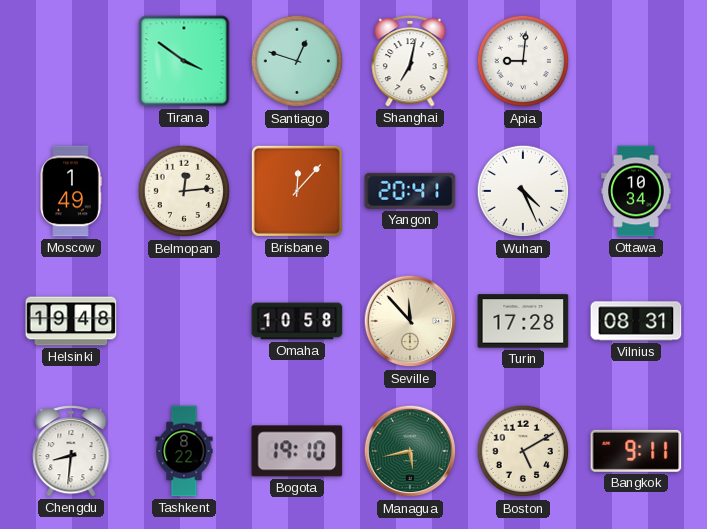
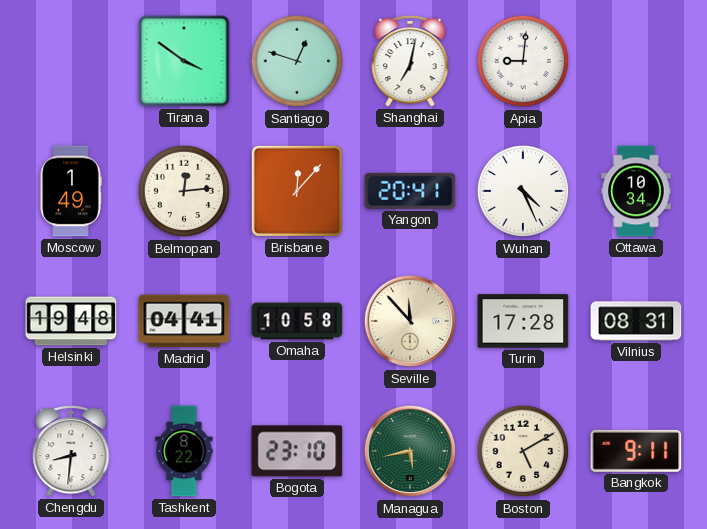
Madrid: none -> 04:41 (184, 321)
Bogota: 19:10 -> 23:10 (297, 451)
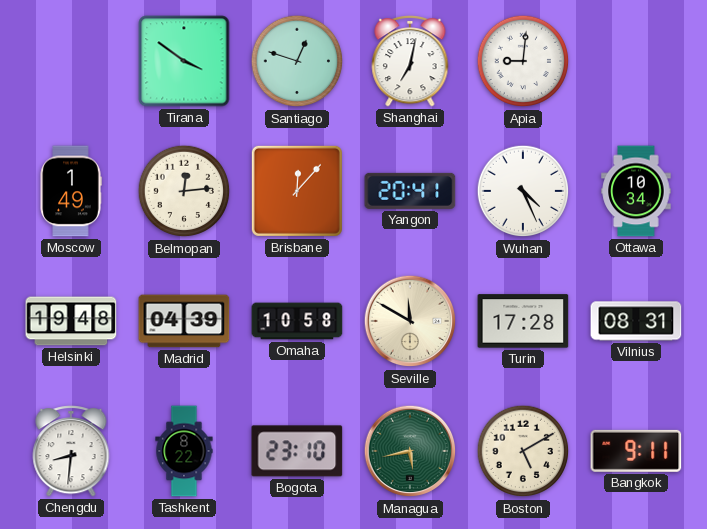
Madrid: 04:41 -> 04:39 (184, 321)
Seville: 11:53 -> 11:50 (410, 321)
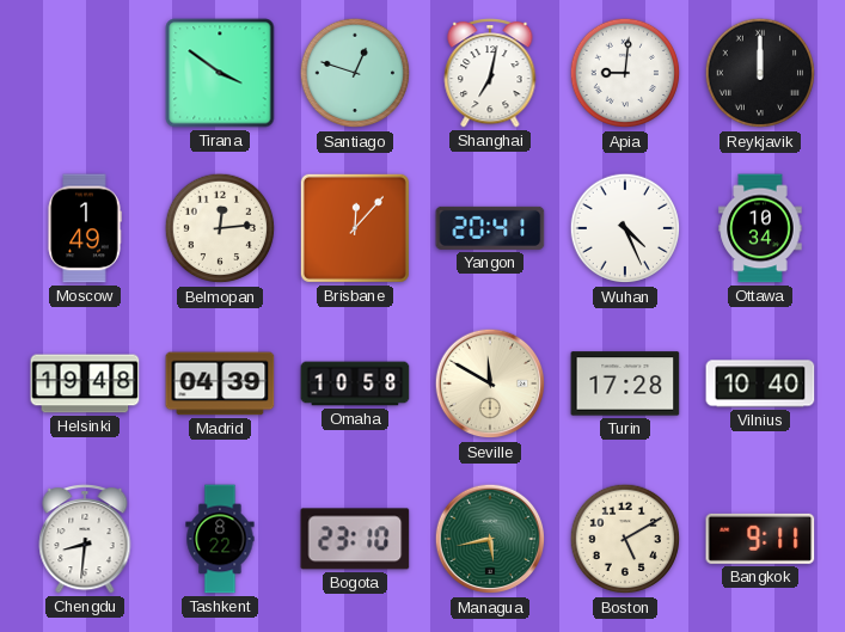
Reykjavik: none -> 12:00 (760, 73)
Vilnius: 08:31 -> 10:40 (760, 384)
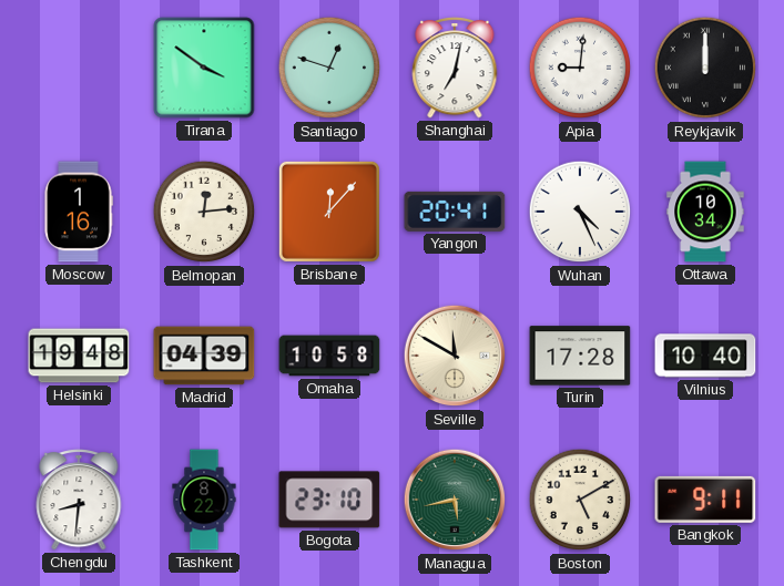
Moscow: 1:49 -> 1:16 (79, 212)
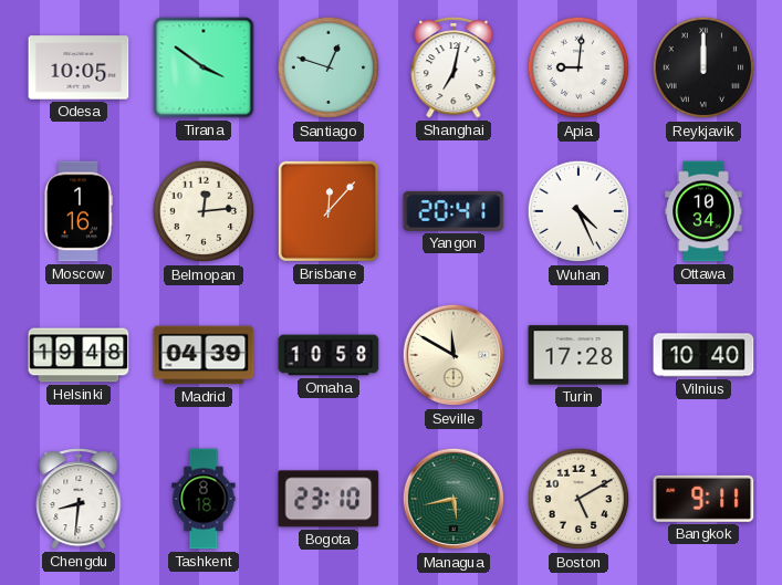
Odesa: none -> 10:05 (79, 67)
Tashkent: 8:22 -> 8:18 (204, 499)
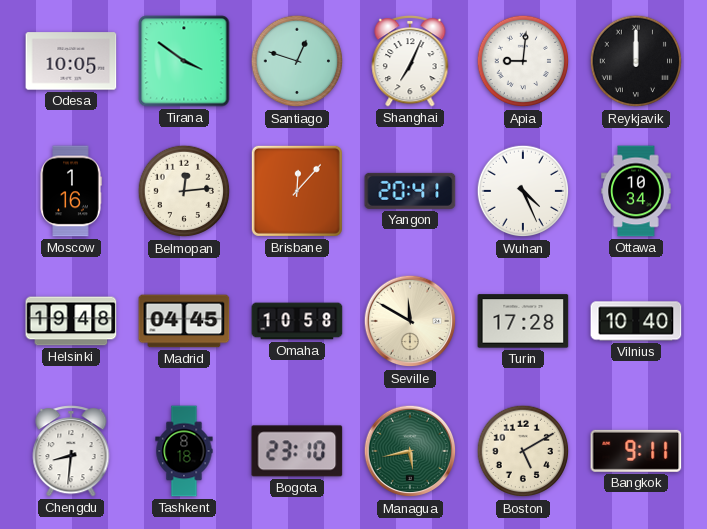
Shanghai: 7:02 -> 7:04 (410, 61)
Madrid: 04:39 -> 04:45 (184, 321)
